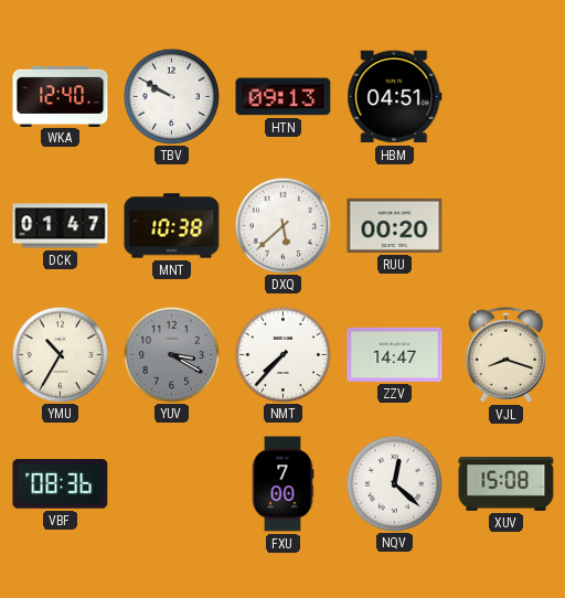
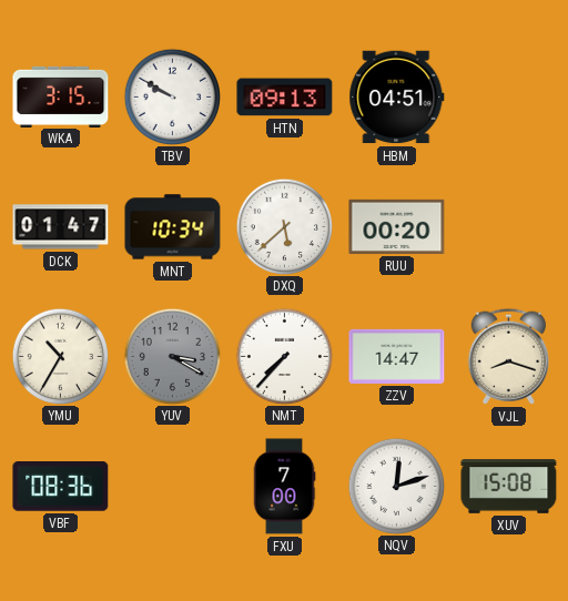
WKA: 12:40 -> 3:15 (61, 96)
MNT: 10:38 -> 10:34 (173, 227)
NQV: 12:22 -> 12:12 (396, 486)
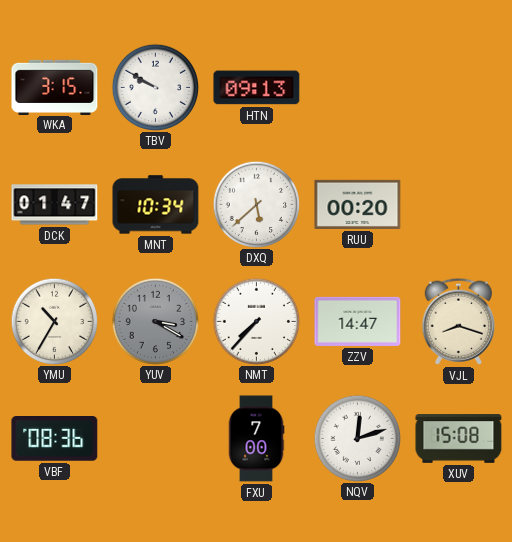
HBM: 04:51 -> none (397, 98)
